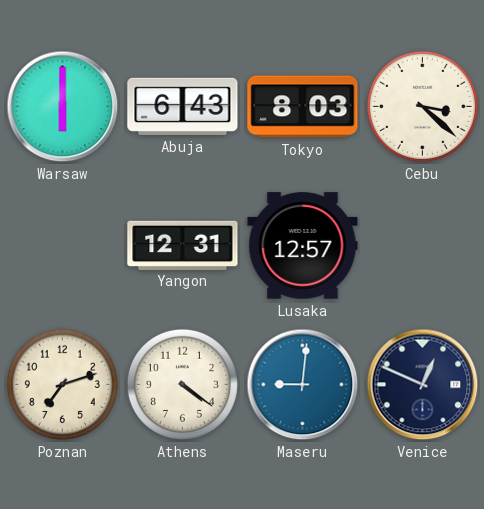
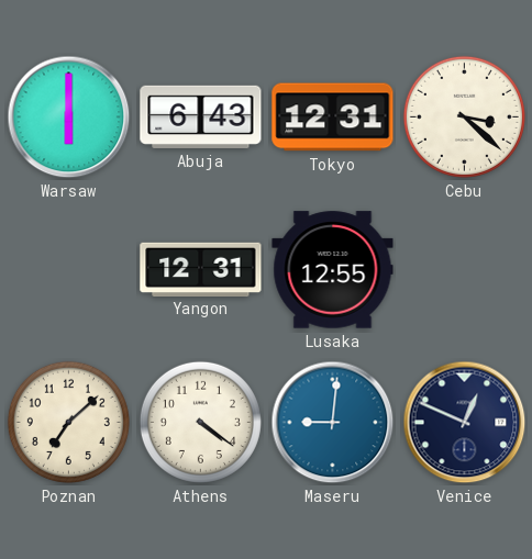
Tokyo: 8:03 -> 12:31 (333, 118)
Lusaka: 12:57 -> 12:55 (333, 270)
Poznan: 7:12 -> 7:08 (68, 422)
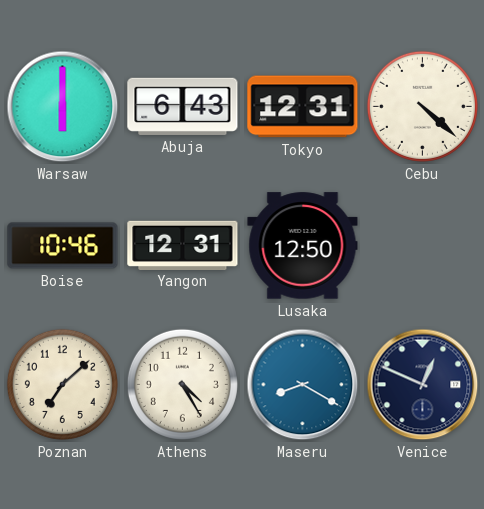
Cebu: 3:22 -> 4:22 (422, 106)
Boise: none -> 10:46 (63, 246)
Lusaka: 12:55 -> 12:50 (303, 246)
Athens: 4:21 -> 4:25 (182, 384)
Maseru: 9:01 -> 8:20 (303, 385)
